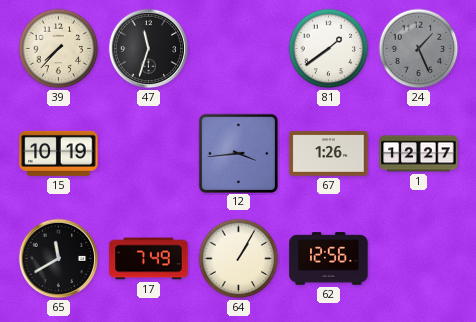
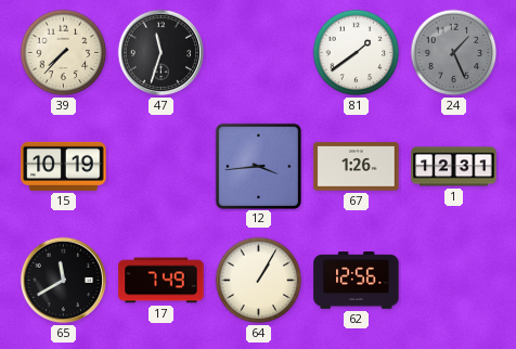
1: 12:27 -> 12:31 (454, 167)
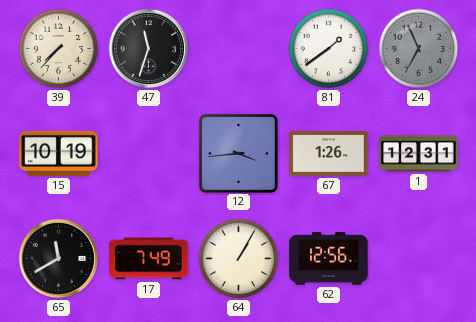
24: 1:26 -> 6:56 (419, 49)
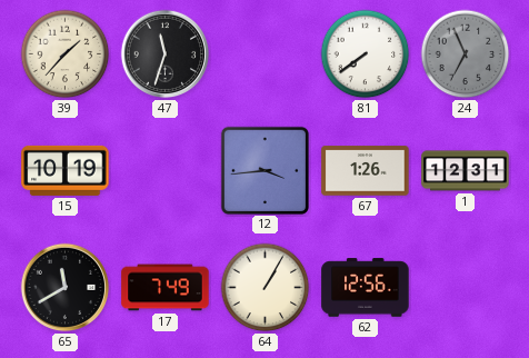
39: 7:37 -> 1:37 (66, 54)
81: 1:39 -> 7:39 (366, 54)
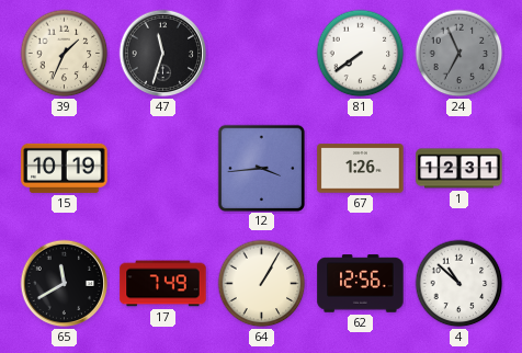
39: 1:37 -> 1:34 (65, 54)
4: none -> 10:52 (459, 284)
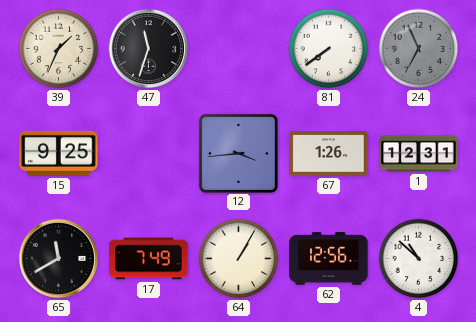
15: 10:19 -> 9:25 (59, 153)
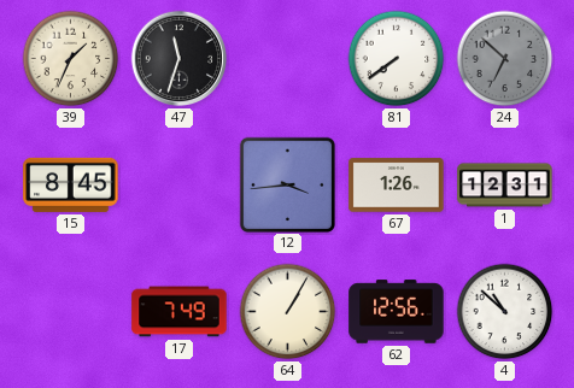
24: 6:56 -> 6:52 (505, 59)
15: 9:25 -> 8:45 (71, 184)
65: 11:40 -> none (59, 259)
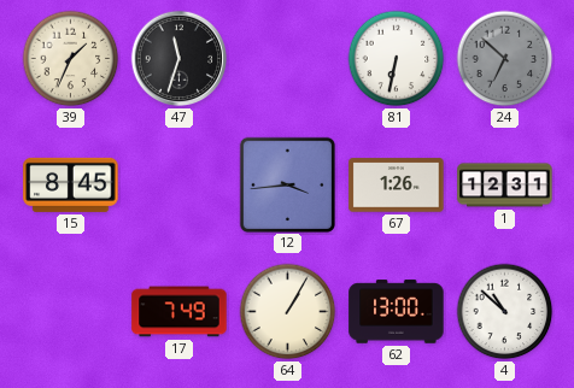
81: 7:39 -> 6:32 (397, 59)
62: 12:56 -> 13:00 (397, 312)
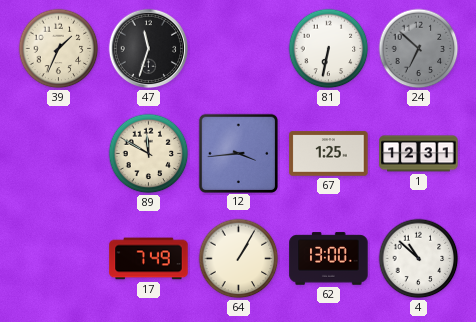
15: 8:45 -> none (71, 184)
89: none -> 11:50 (149, 154)
67: 1:26 -> 1:25 (329, 154)
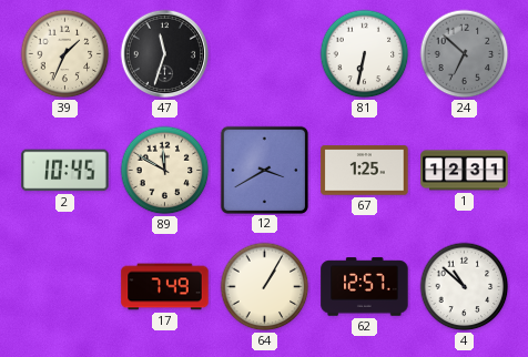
2: none -> 10:45 (65, 171)
12: 3:44 -> 3:40 (265, 170)
62: 13:00 -> 12:57 (365, 287)
